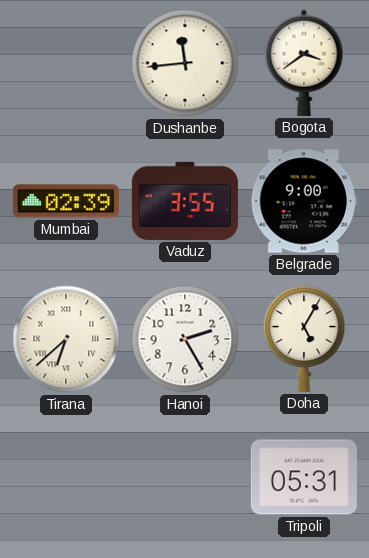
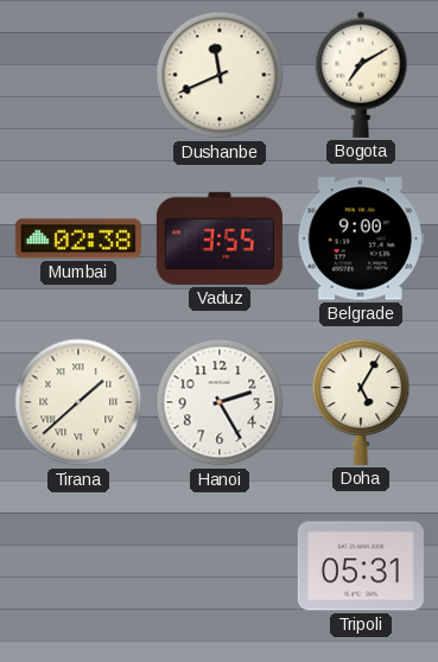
Dushanbe: 11:44 -> 11:41 (220, 75)
Bogota: 3:39 -> 7:10 (361, 75)
Mumbai: 02:39 -> 02:38 (78, 238)
Tirana: 6:38 -> 1:38 (78, 402)
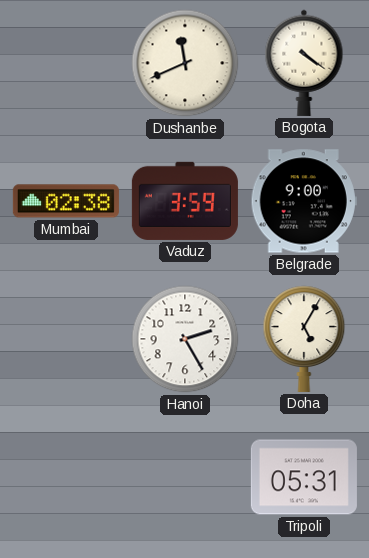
Bogota: 7:10 -> 4:21 (304, 63)
Vaduz: 3:55 -> 3:59 (185, 201)
Tirana: 1:38 -> none (78, 402)
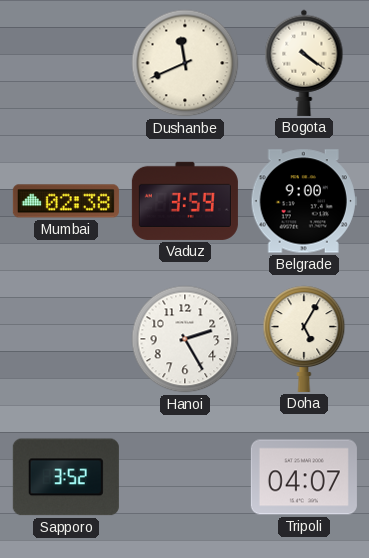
Sapporo: none -> 3:52 (66, 477)
Tripoli: 05:31 -> 04:07 (304, 477)
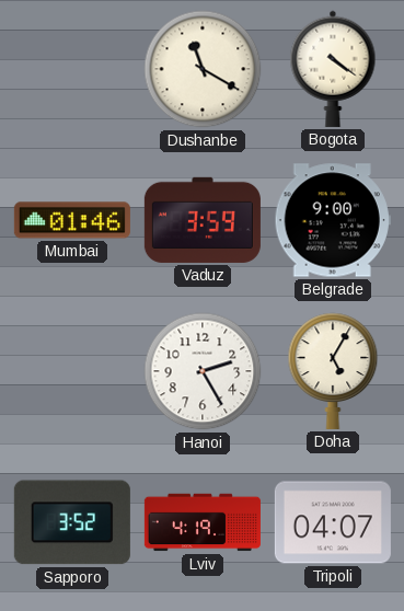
Dushanbe: 11:41 -> 11:20 (203, 69)
Mumbai: 02:38 -> 01:46 (72, 220)
Lviv: none -> 4:19 (203, 522)
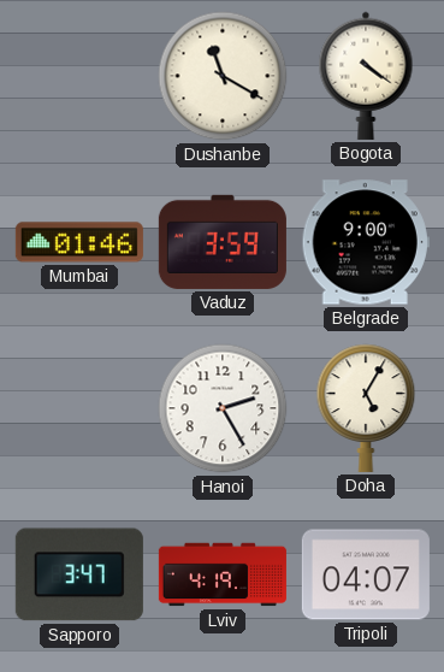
Sapporo: 3:52 -> 3:47 (79, 574)
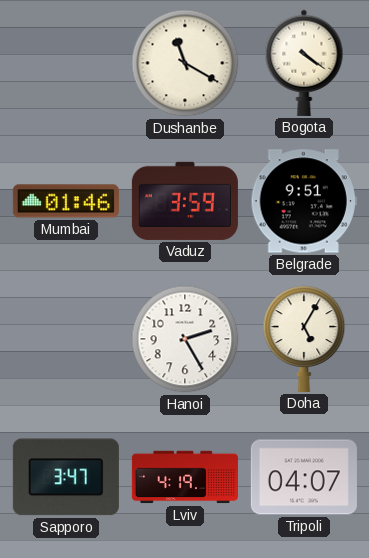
Belgrade: 9:00 -> 9:51 (304, 201)
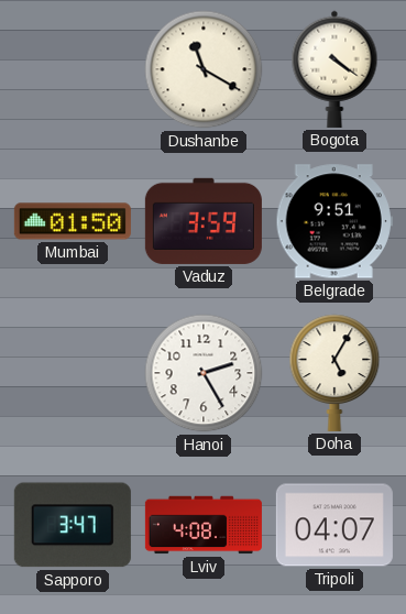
Mumbai: 01:46 -> 01:50 (73, 221)
Lviv: 4:19 -> 4:08 (204, 525)
